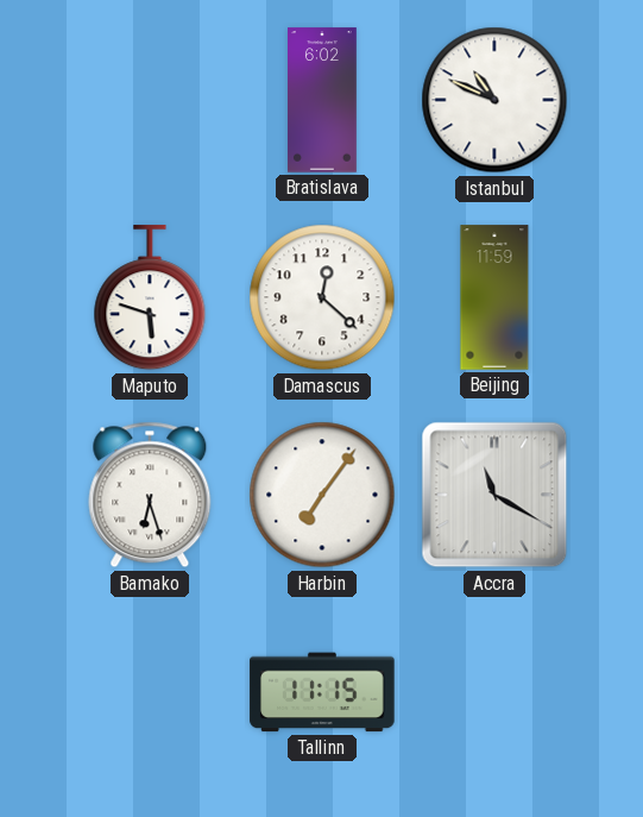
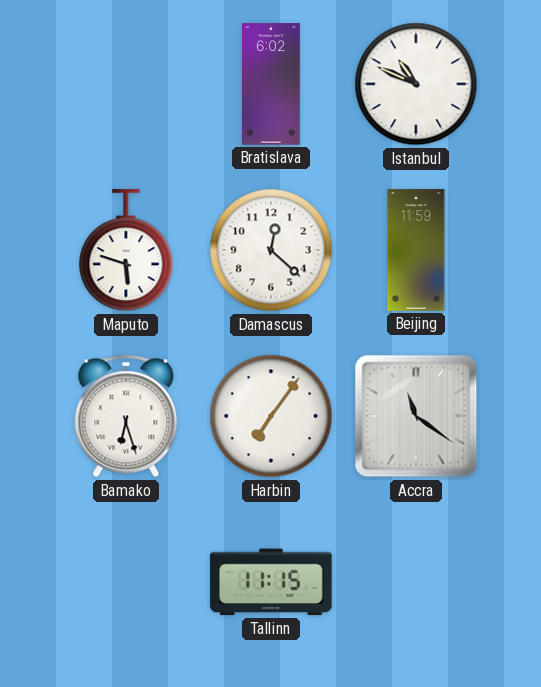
Accra: 11:20 -> 11:21 (416, 416)
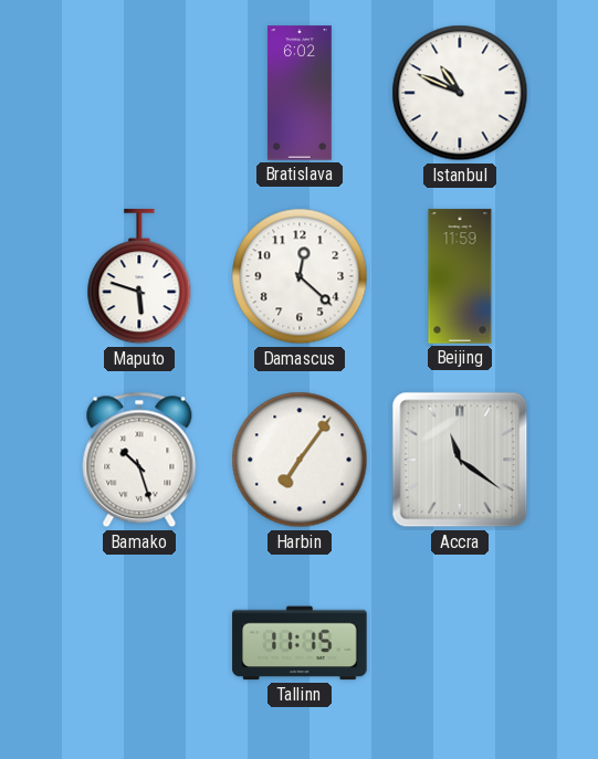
Bamako: 6:27 -> 10:27 (139, 460)
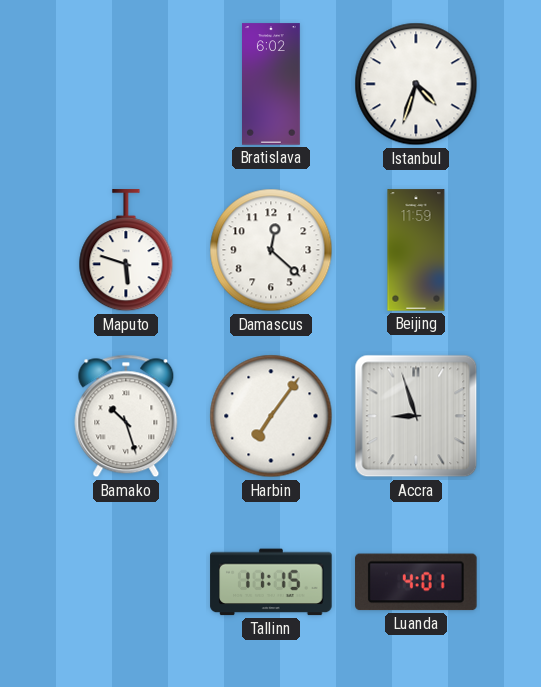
Istanbul: 10:49 -> 4:33 (416, 84)
Accra: 11:21 -> 8:57 (416, 416)
Luanda: none -> 4:01 (416, 582)
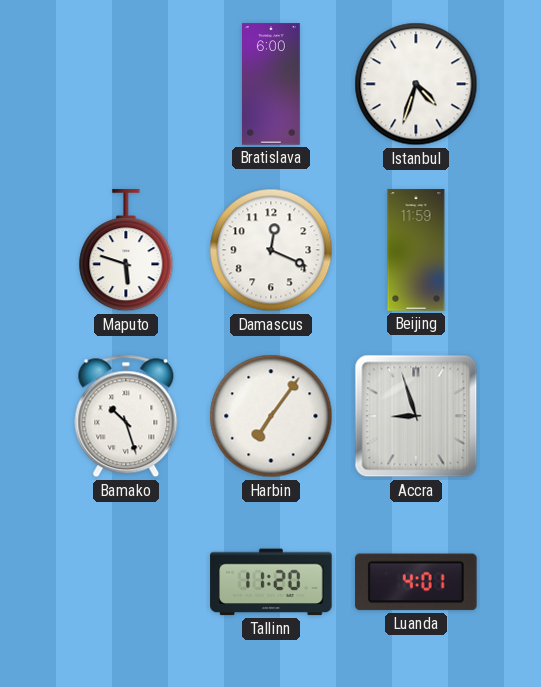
Bratislava: 6:02 -> 6:00 (272, 84)
Damascus: 12:22 -> 12:19 (271, 250)
Tallinn: 11:15 -> 11:20 (271, 582)
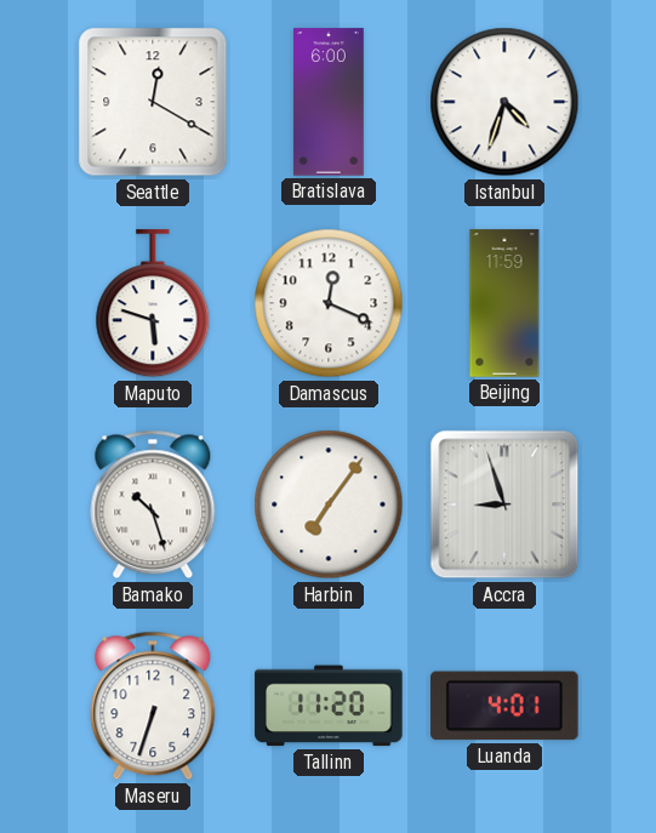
Seattle: none -> 12:20 (153, 102)
Maseru: none -> 6:33 (153, 706)
